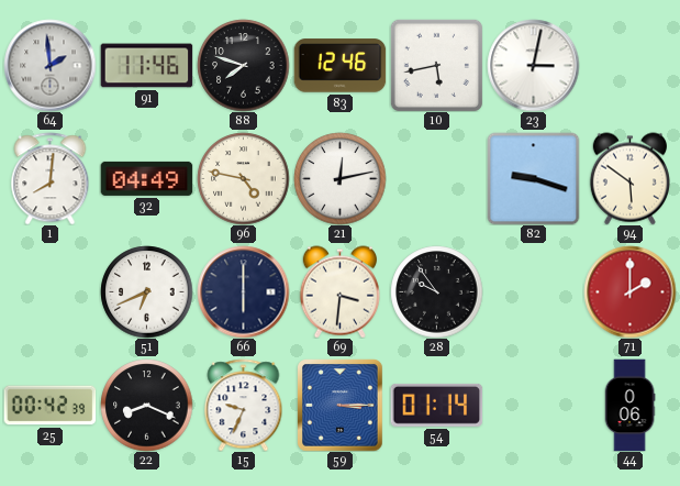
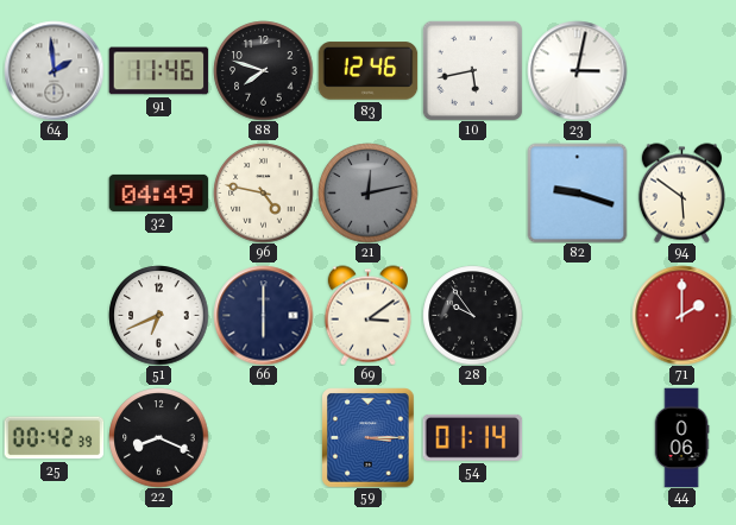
1: 8:01 -> none (51, 178)
21 dial: white -> grey (367, 192)
69: 3:31 -> 3:09 (367, 315)
15: 9:34 -> none (244, 405)
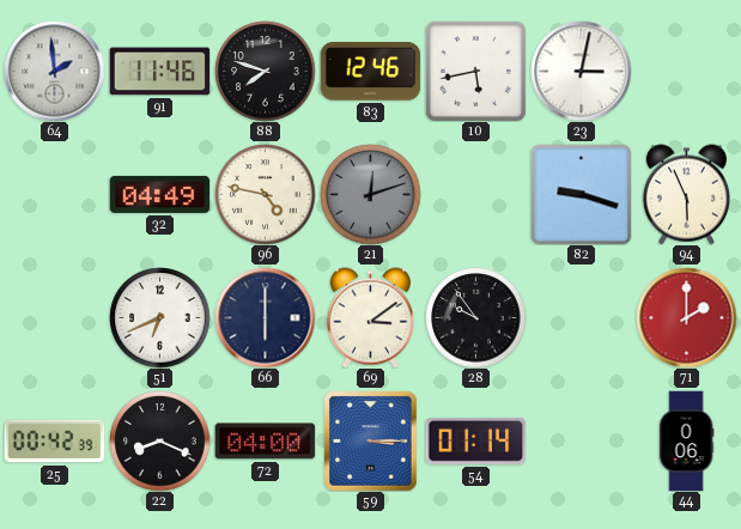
21: 12:13 -> 12:12 (370, 194)
94: 5:51 -> 5:56 (686, 194)
72: none -> 04:00 (265, 442)
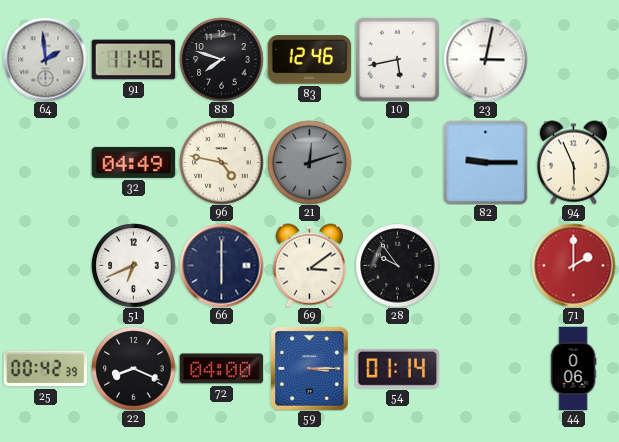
82: 9:18 -> 9:15 (485, 162)
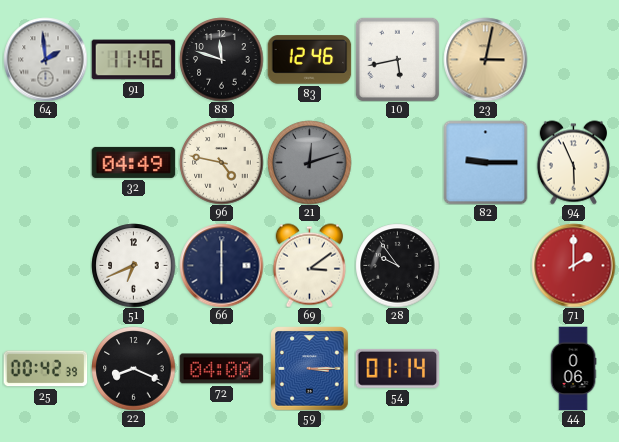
88: 7:48 -> 11:48 (221, 59)
23 dial: white -> champagne (485, 59)
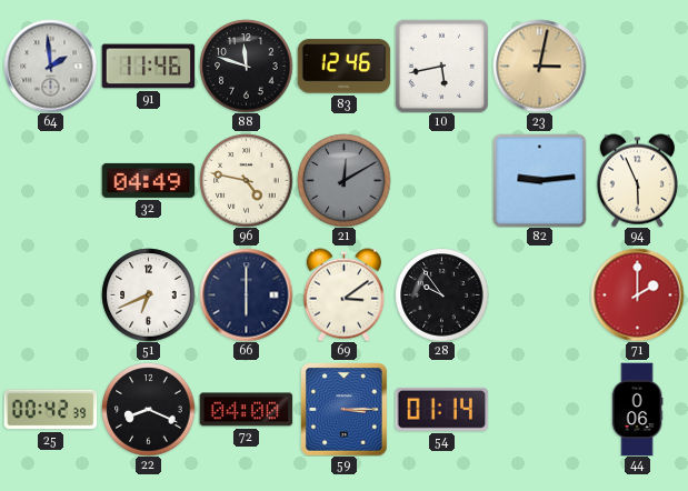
21: 12:12 -> 12:10 (343, 180)
82: 9:15 -> 9:14 (539, 180)
